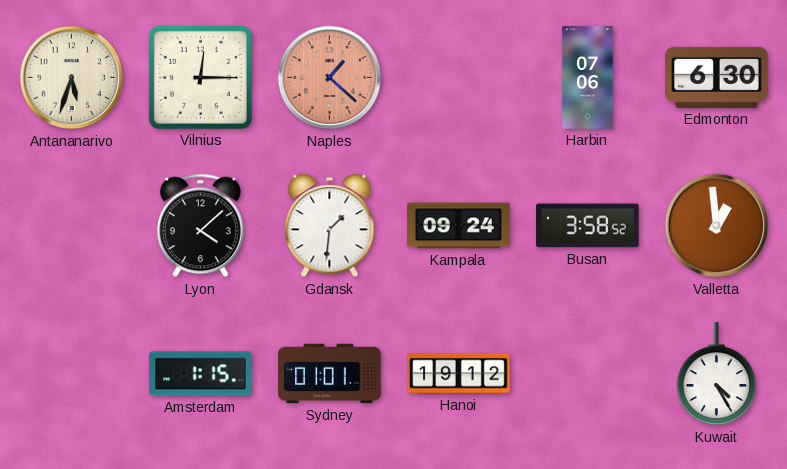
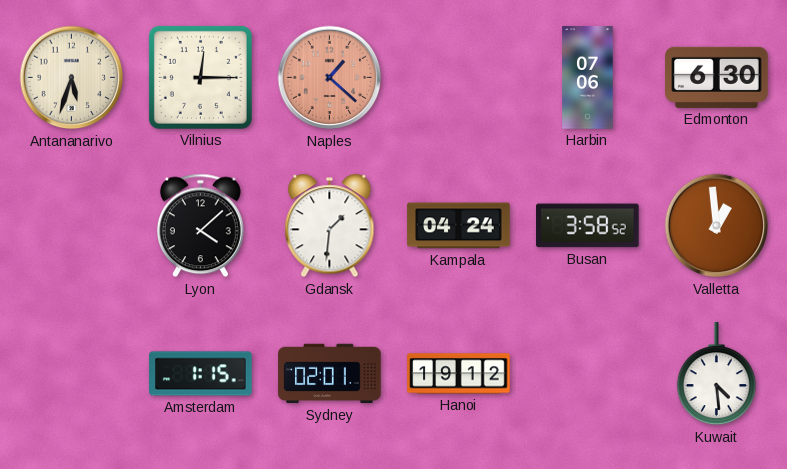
Kampala: 09:24 -> 04:24 (459, 226)
Sydney: 01:01 -> 02:01 (330, 374)
Kuwait: 4:25 -> 4:29 (716, 374)
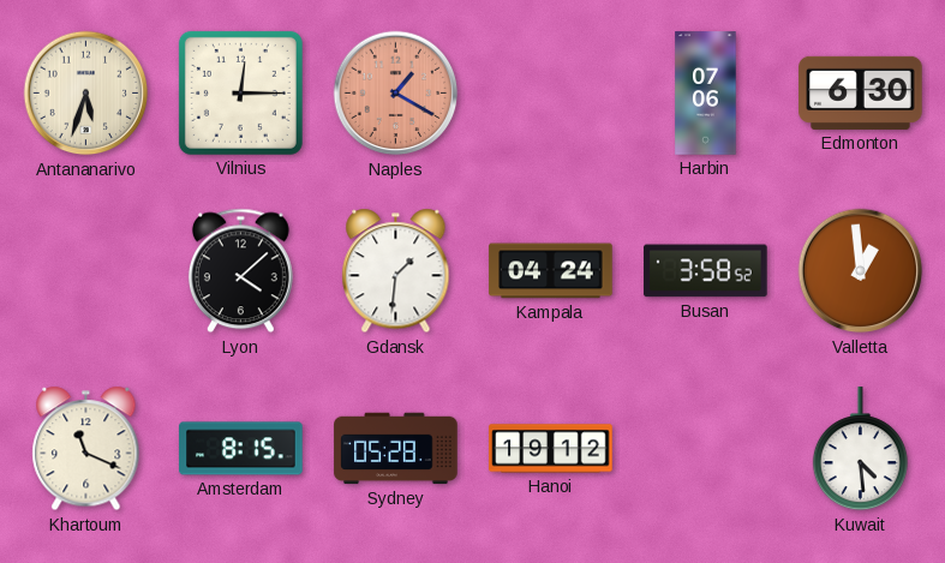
Naples: 1:22 -> 1:20 (396, 94)
Khartoum: none -> 11:19 (86, 449)
Amsterdam: 1:15 -> 8:15 (241, 449)
Sydney: 02:01 -> 05:28 (396, 449)
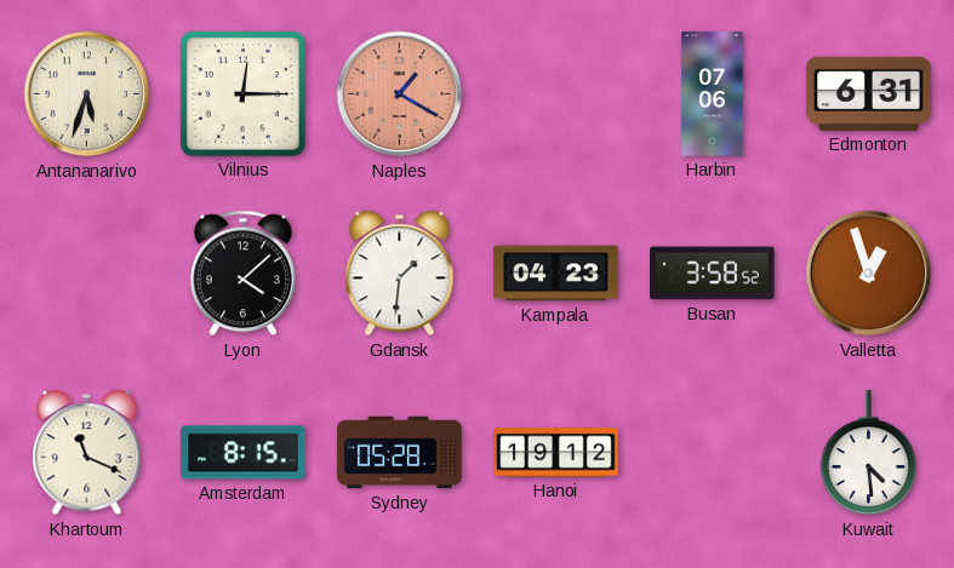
Edmonton: 6:30 -> 6:31 (869, 93)
Kampala: 04:24 -> 04:23 (556, 274)
Valletta: 12:59 -> 12:57 (869, 274)
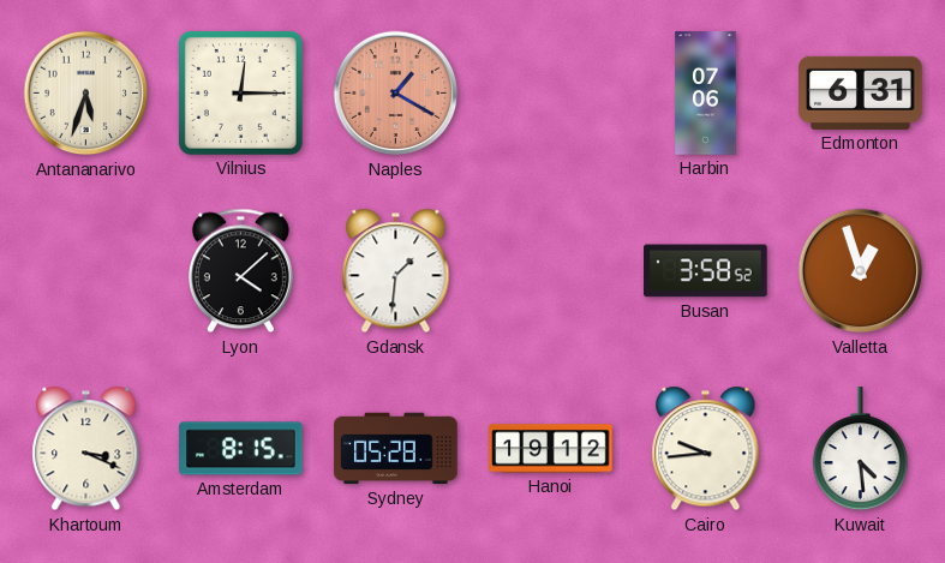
Kampala: 04:23 -> none (556, 274)
Khartoum: 11:19 -> 3:19 (86, 449)
Cairo: none -> 9:44 (706, 449)
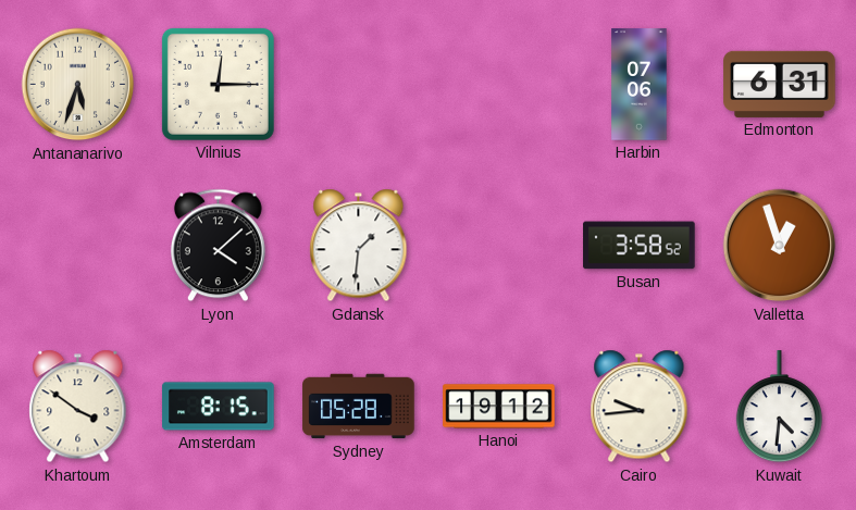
Naples: 1:20 -> none (396, 94)
Khartoum: 3:19 -> 3:51 (78, 407)
Kuwait: 4:29 -> 4:31 (779, 407)
